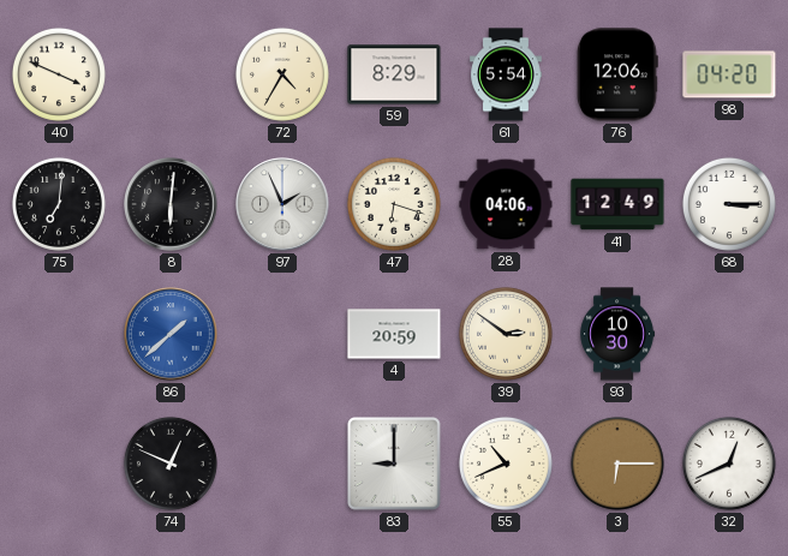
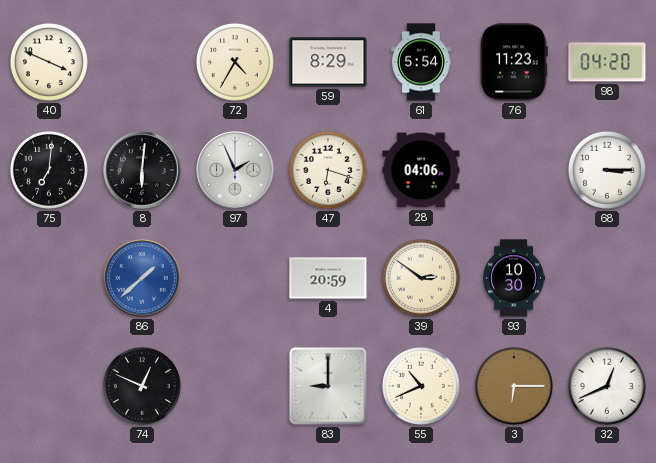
76: 12:06 -> 11:23 (515, 62)
41: 12:49 -> none (617, 204)
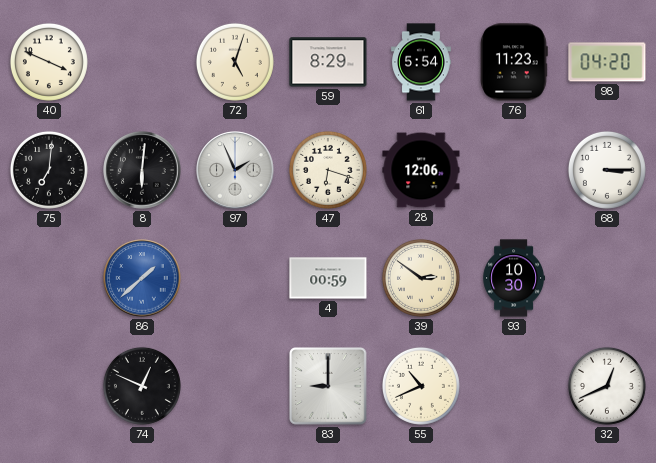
72: 4:35 -> 5:03 (235, 62)
28: 04:06 -> 12:06 (421, 170)
4: 20:59 -> 00:59 (328, 278)
3: 6:15 -> none (514, 386)
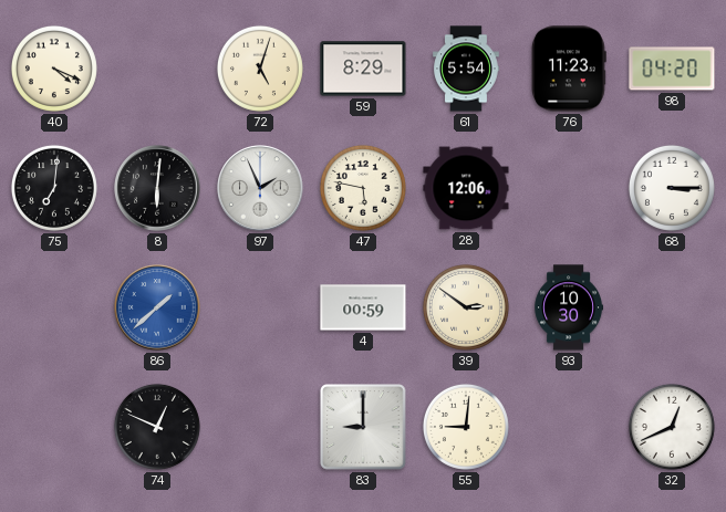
40: 3:49 -> 4:19 (54, 69)
47: 6:18 -> 5:47 (363, 188)
55: 10:41 -> 9:01 (466, 427)
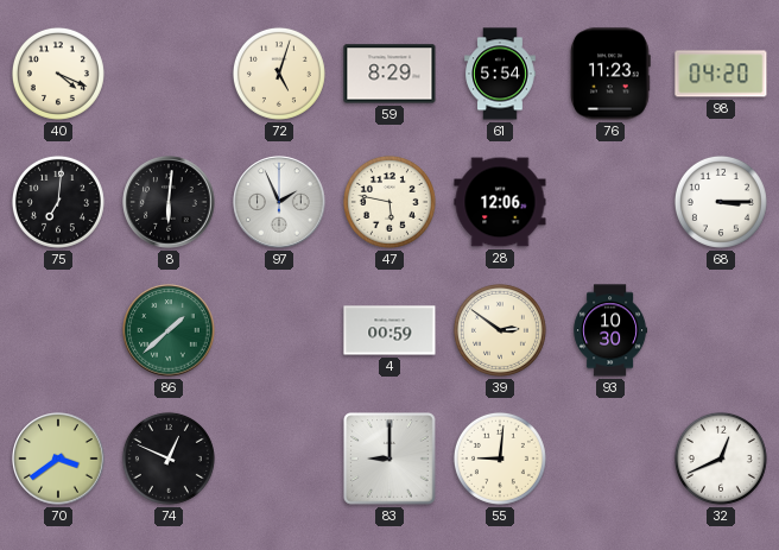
86 dial: blue -> green (169, 330)
70: none -> 3:39 (58, 459)
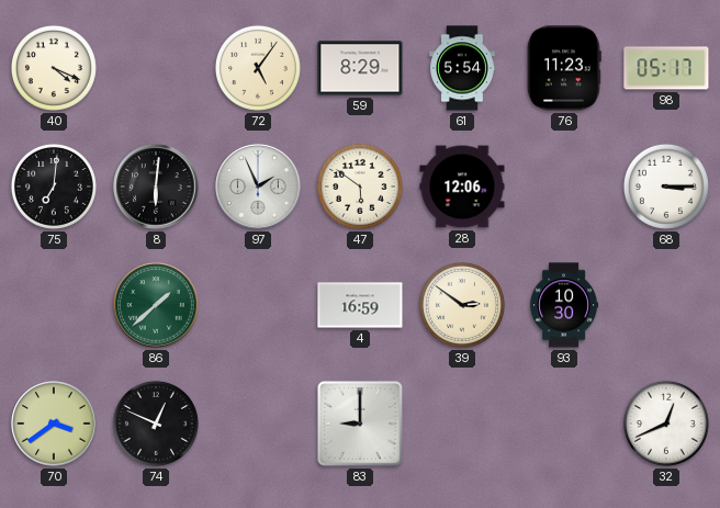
72: 5:03 -> 5:06 (258, 68)
98: 04:20 -> 05:17 (666, 68)
47: 5:47 -> 5:51 (360, 187)
4: 00:59 -> 16:59 (360, 305)
55: 9:01 -> none (500, 459)
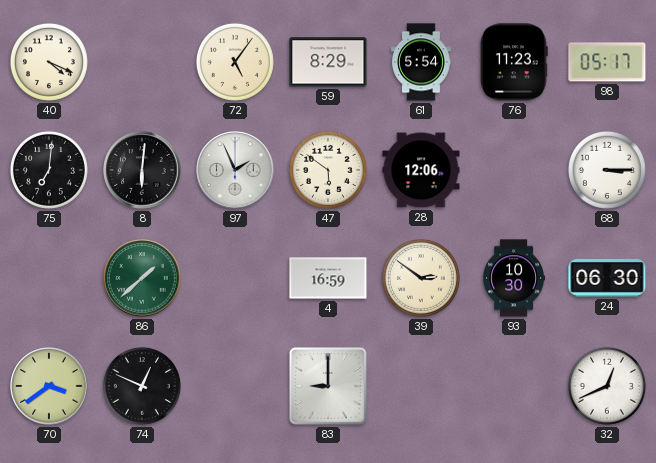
24: none -> 06:30 (607, 279)
